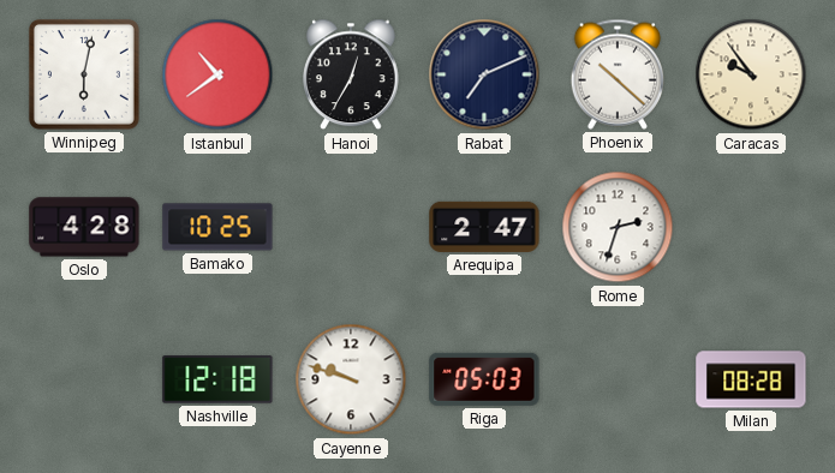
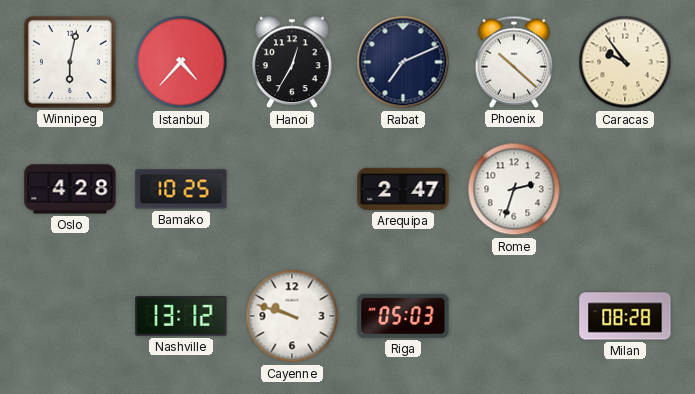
Istanbul: 10:39 -> 4:37 (181, 62)
Nashville: 12:18 -> 13:12 (181, 316)
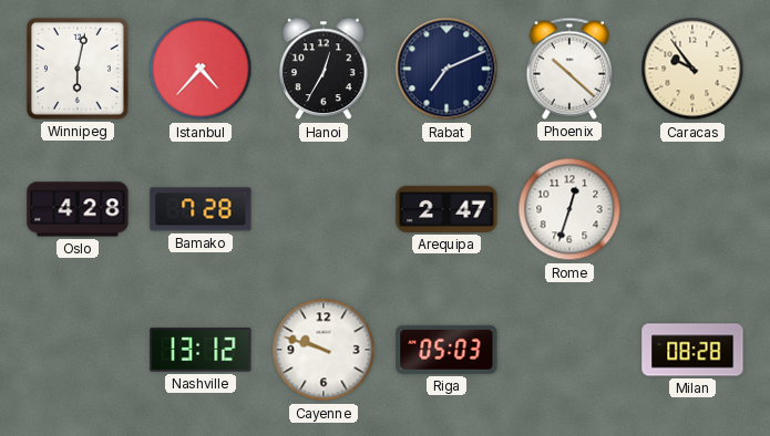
Bamako: 10:25 -> 7:28 (201, 209)
Rome: 2:33 -> 12:33 (569, 209)
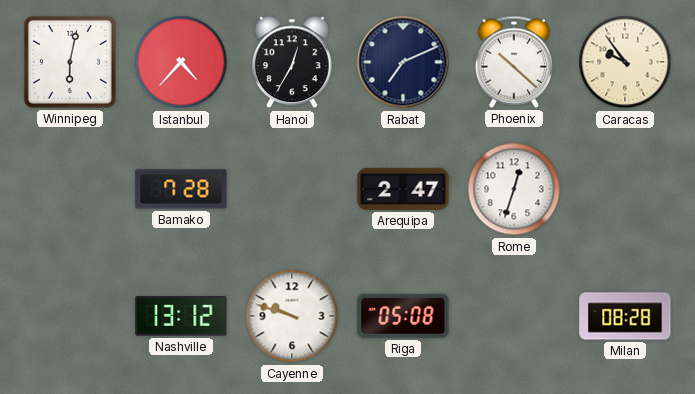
Oslo: 4:28 -> none (78, 209)
Riga: 05:03 -> 05:08 (403, 316)
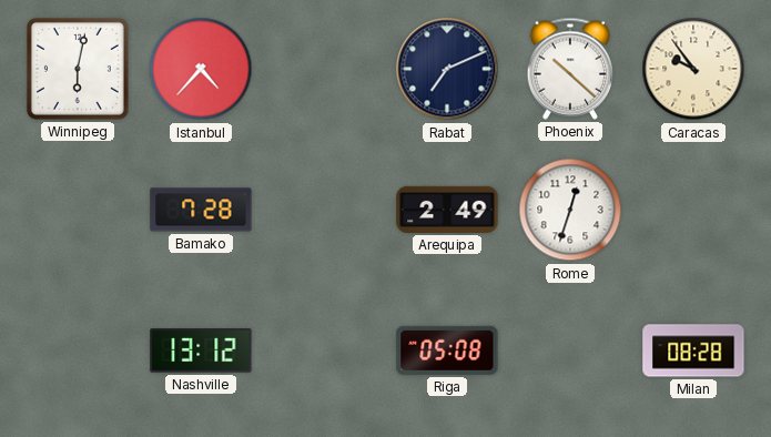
Hanoi: 12:35 -> none (293, 62)
Arequipa: 2:47 -> 2:49 (447, 210)
Cayenne: 9:48 -> none (292, 316)
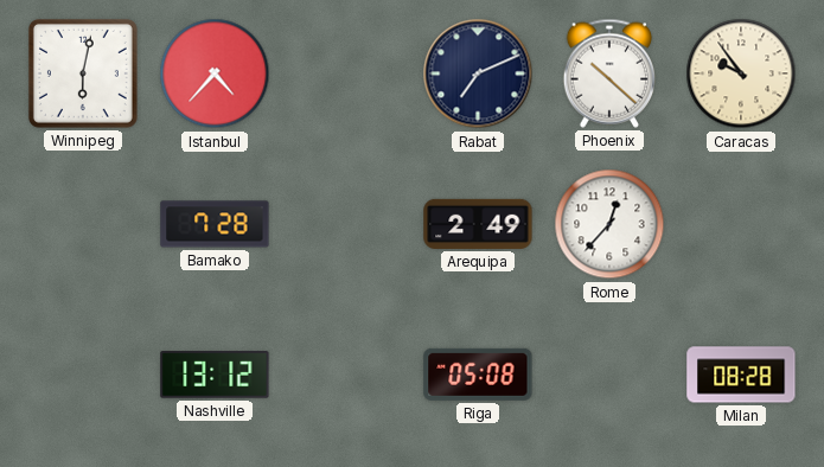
Rome: 12:33 -> 12:37 (609, 224)
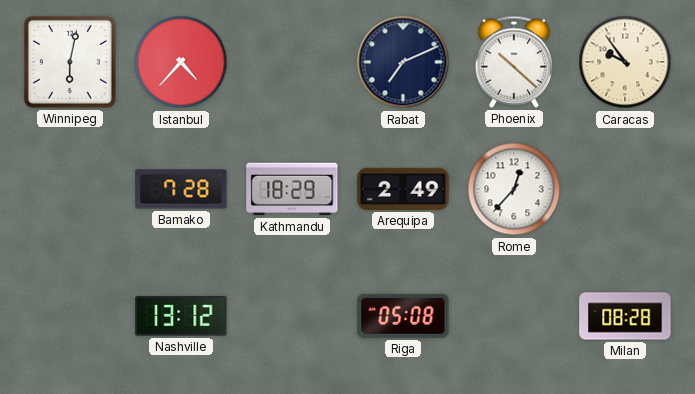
Kathmandu: none -> 18:29 (292, 189)
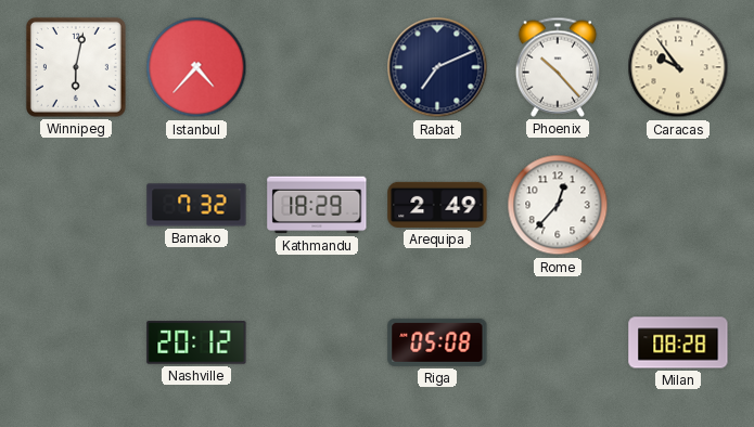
Phoenix: 10:22 -> 10:23 (557, 67)
Bamako: 7:28 -> 7:32 (196, 205)
Nashville: 13:12 -> 20:12 (196, 342)
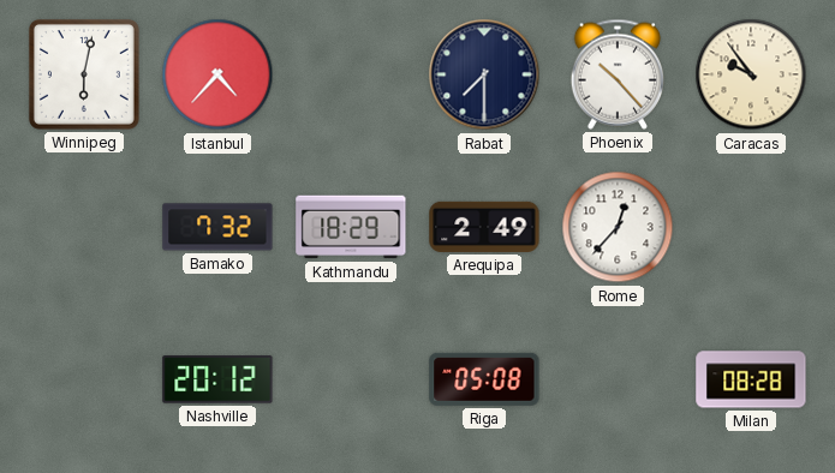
Rabat: 7:11 -> 7:30 (484, 74)
